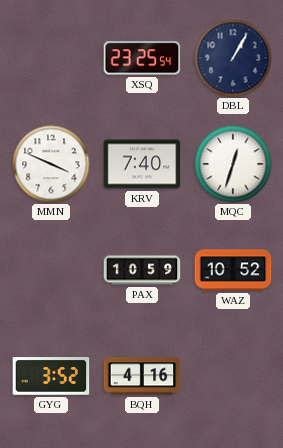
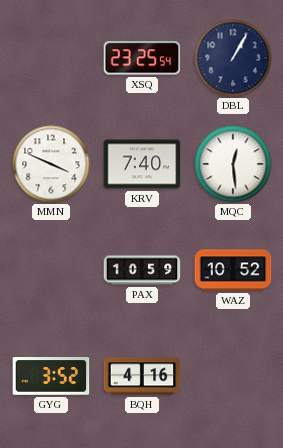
MQC: 12:33 -> 12:29 (233, 164)
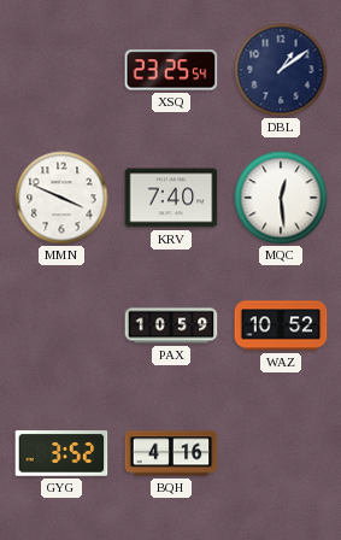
DBL: 1:05 -> 1:09 (281, 70)
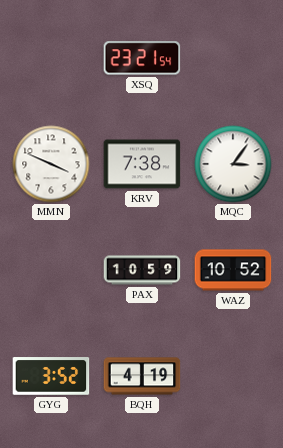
XSQ: 23:25 -> 23:21 (142, 58)
DBL: 1:09 -> none (281, 70)
KRV: 7:40 -> 7:38 (142, 164)
MQC: 12:29 -> 3:06 (233, 164)
BQH: 4:16 -> 4:19 (142, 376)
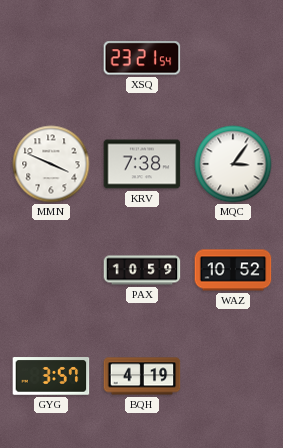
GYG: 3:52 -> 3:57 (51, 376)
